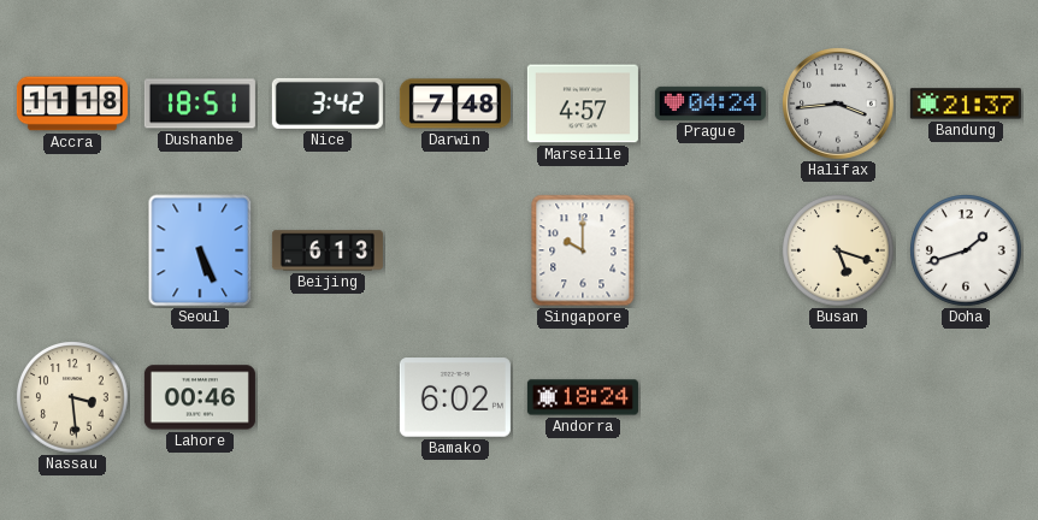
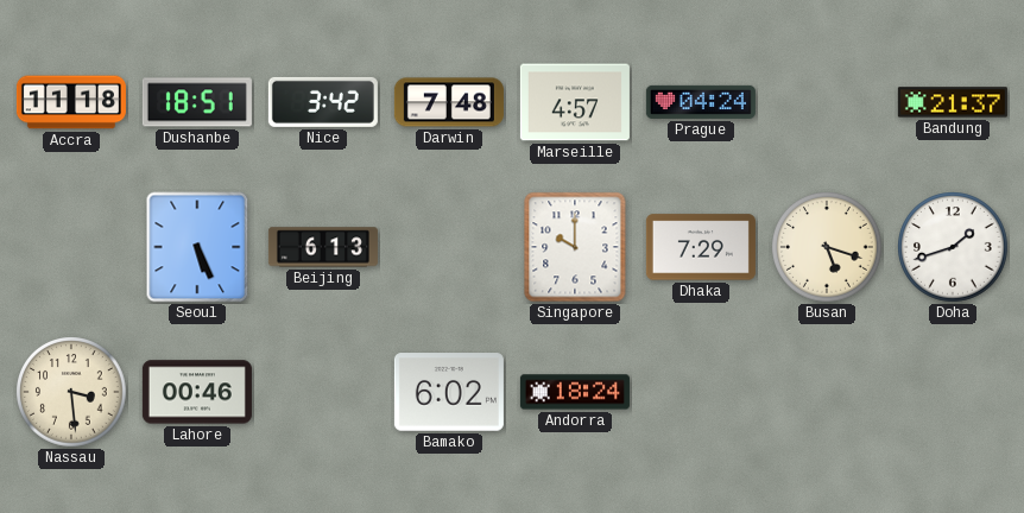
Halifax: 3:44 -> none (838, 104)
Dhaka: none -> 7:29 (701, 247)
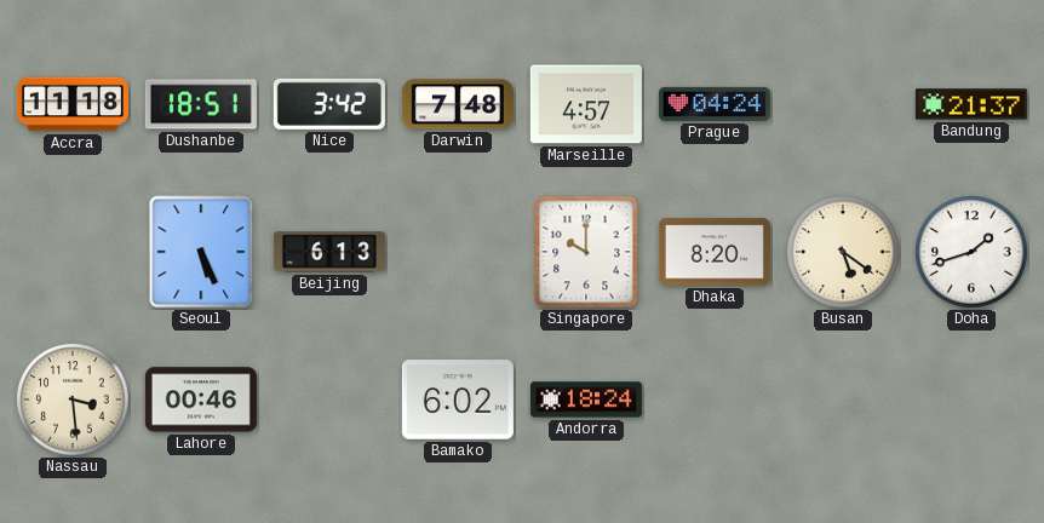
Dhaka: 7:29 -> 8:20 (715, 252)
Busan: 5:18 -> 5:21 (843, 252)
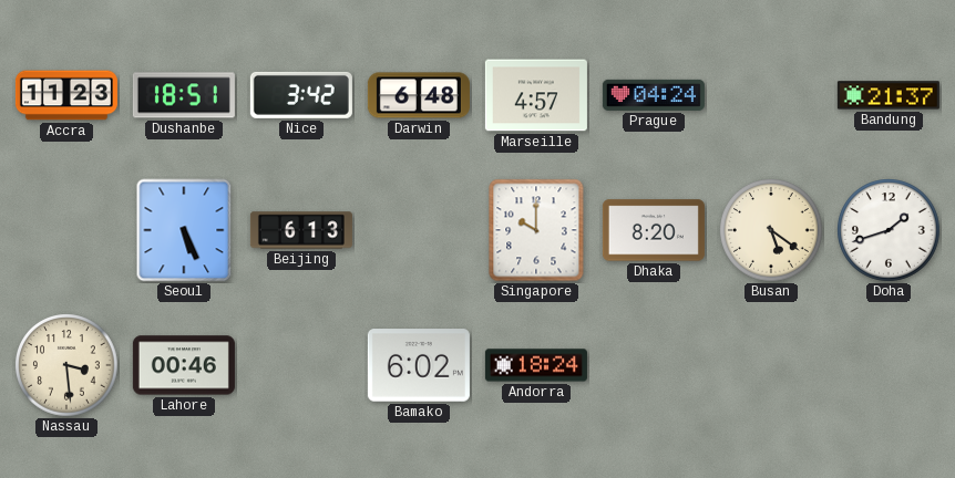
Accra: 11:18 -> 11:23 (66, 95)
Darwin: 7:48 -> 6:48 (419, 95)
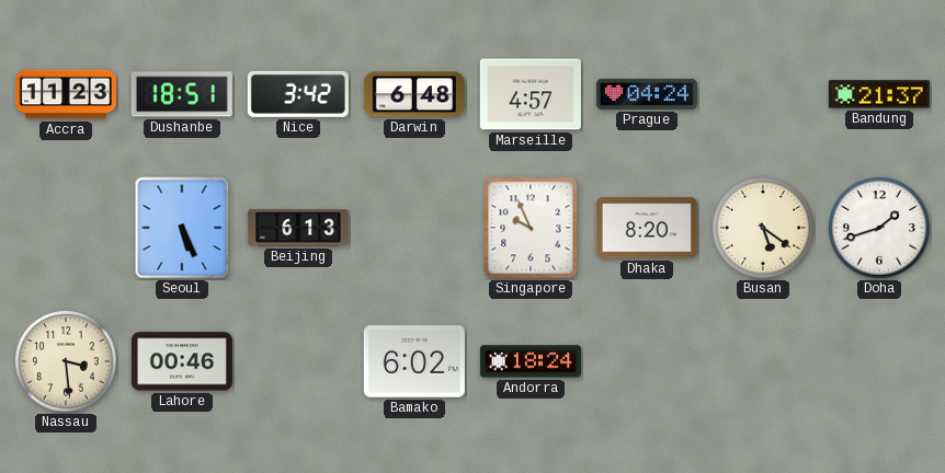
Singapore: 10:00 -> 9:56 (531, 228)
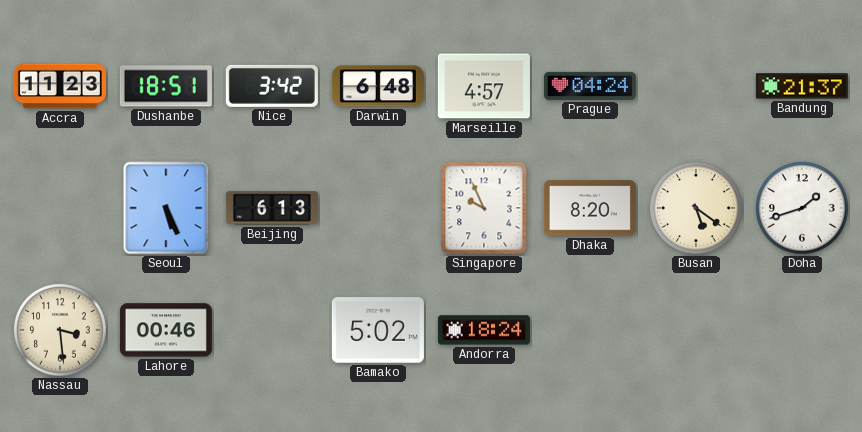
Bamako: 6:02 -> 5:02 (378, 330)
